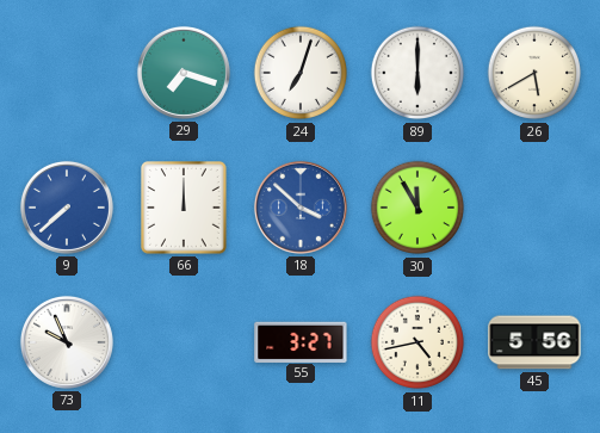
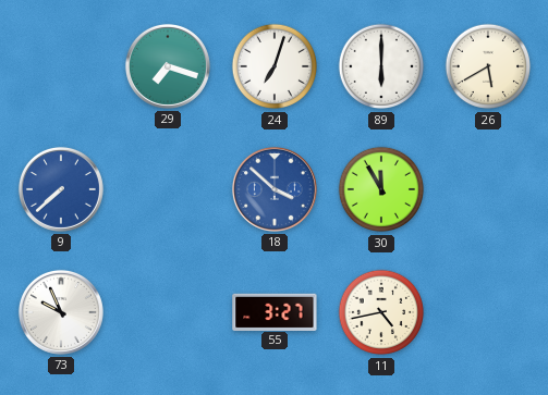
66: 12:00 -> none (184, 208)
45: 5:56 -> none (534, 342)
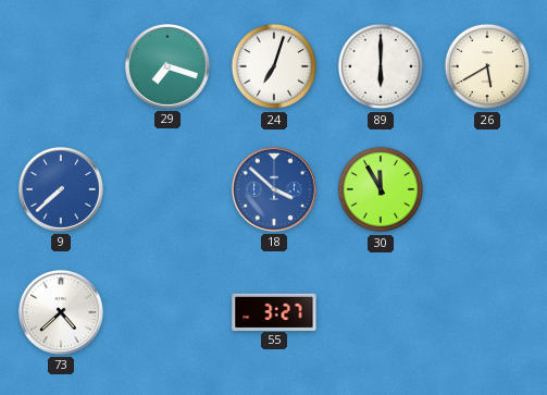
73: 9:56 -> 4:38 (61, 312)
11: 4:43 -> none (381, 312)
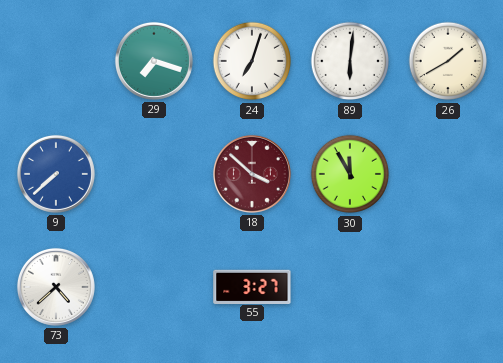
89: 6:00 -> 6:01 (350, 61)
26: 5:40 -> 1:40 (448, 61)
18 dial: blue -> burgundy (252, 174)
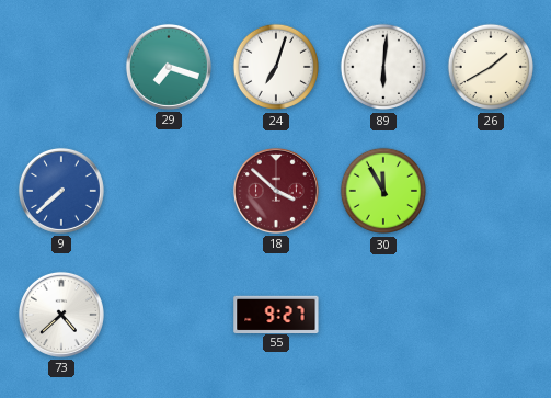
55: 3:27 -> 9:27 (276, 314)
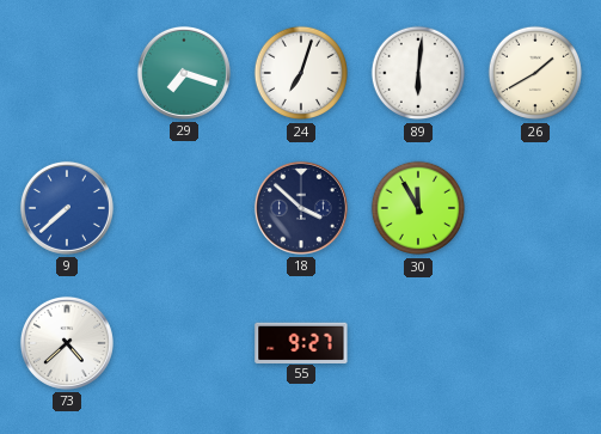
18 dial: burgundy -> navy (301, 208)
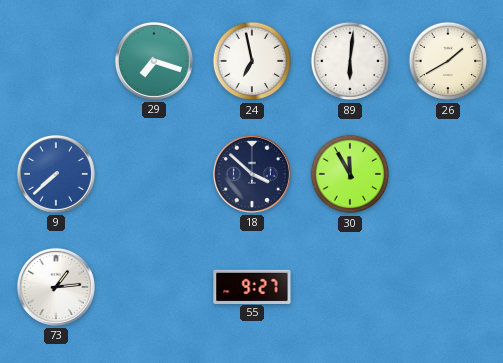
24: 7:03 -> 6:58 (252, 61)
73: 4:38 -> 1:14 (56, 287)
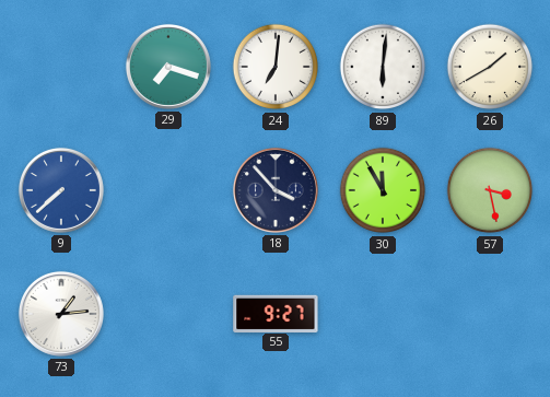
24: 6:58 -> 7:01 (276, 67)
18: 3:52 -> 3:53 (276, 190)
57: none -> 3:28 (490, 190)
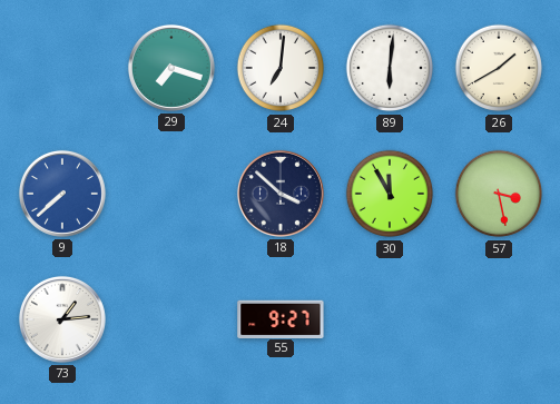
18: 3:53 -> 3:52 (281, 194)
